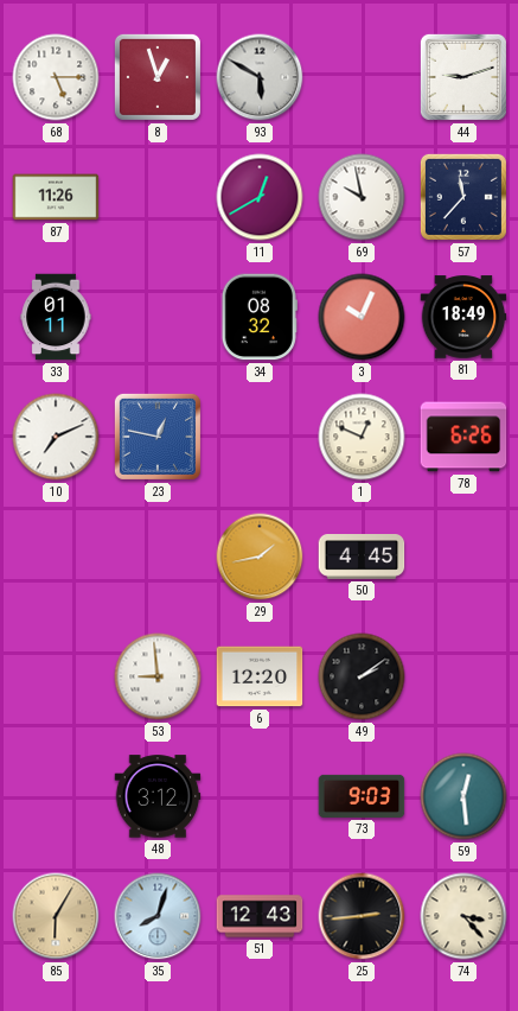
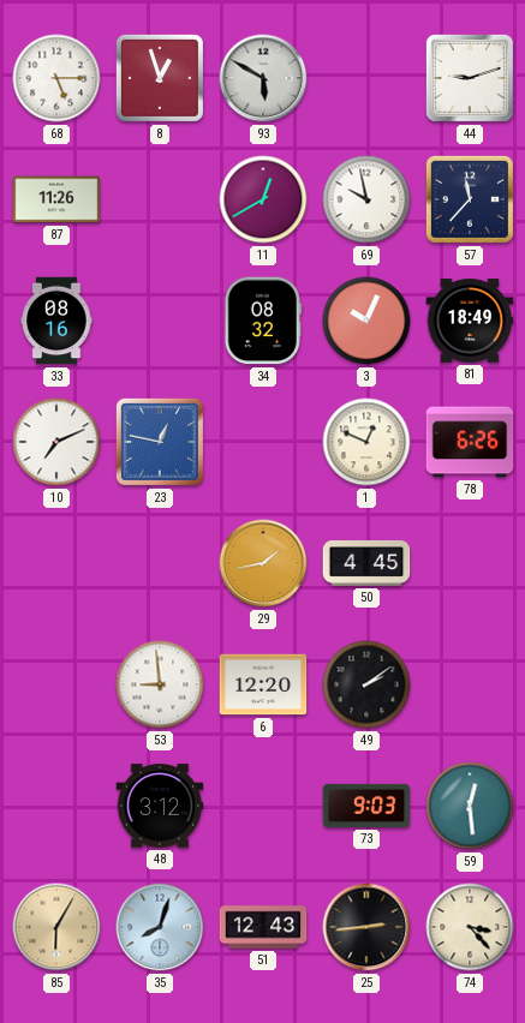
33: 01:11 -> 08:16 (56, 321)
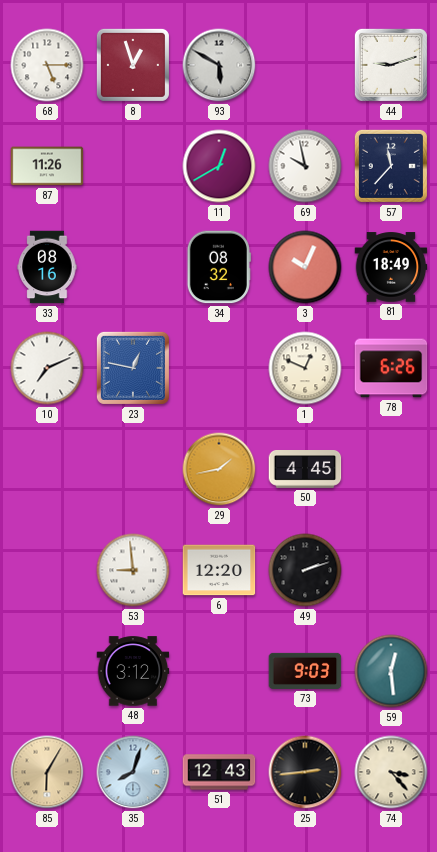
49: 2:09 -> 2:12 (305, 570)
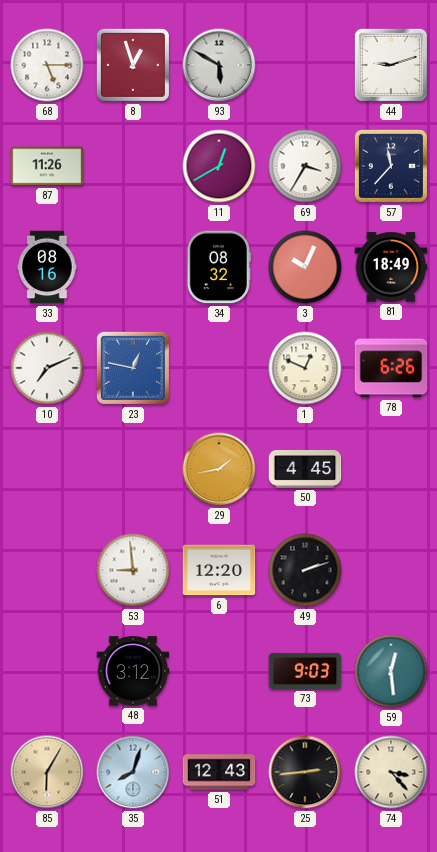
69: 9:58 -> 3:35 (305, 166)
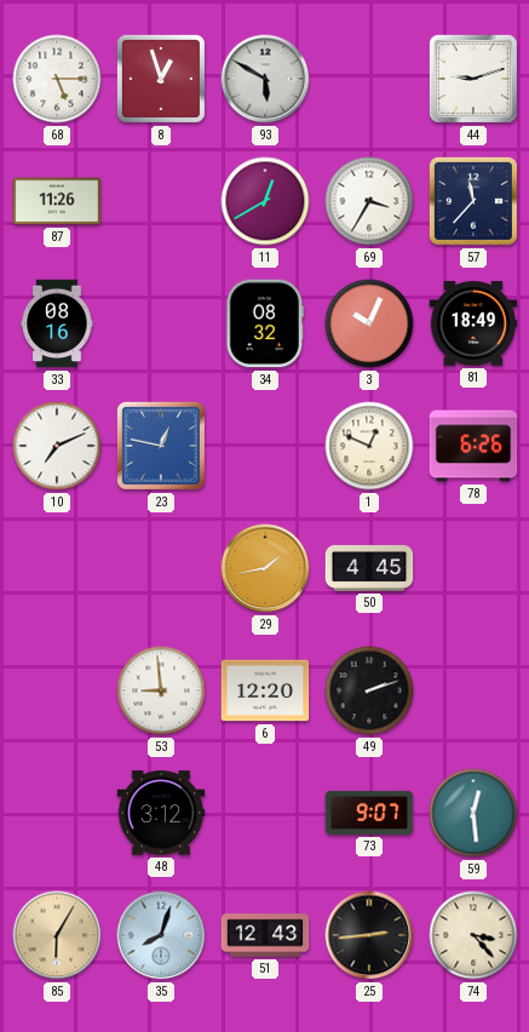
73: 9:03 -> 9:07 (369, 813)
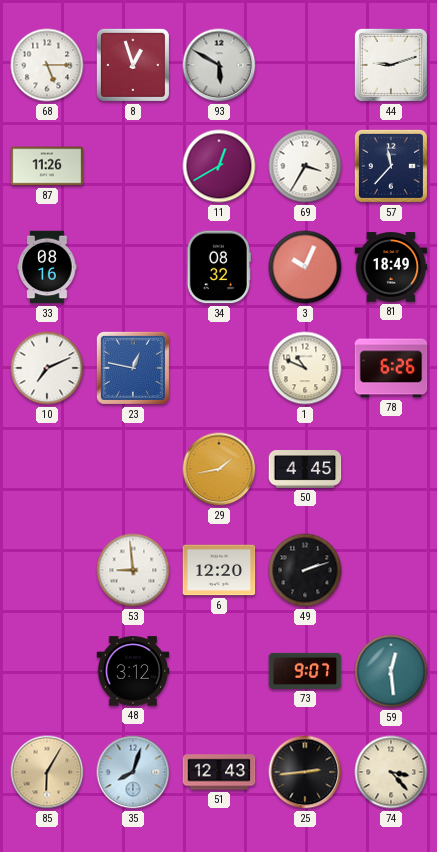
1: 12:49 -> 10:49 (305, 368)
